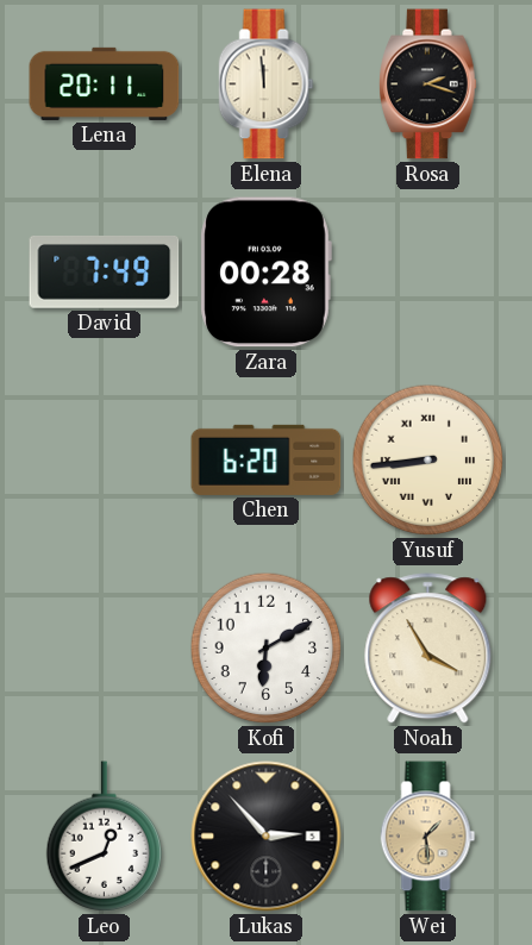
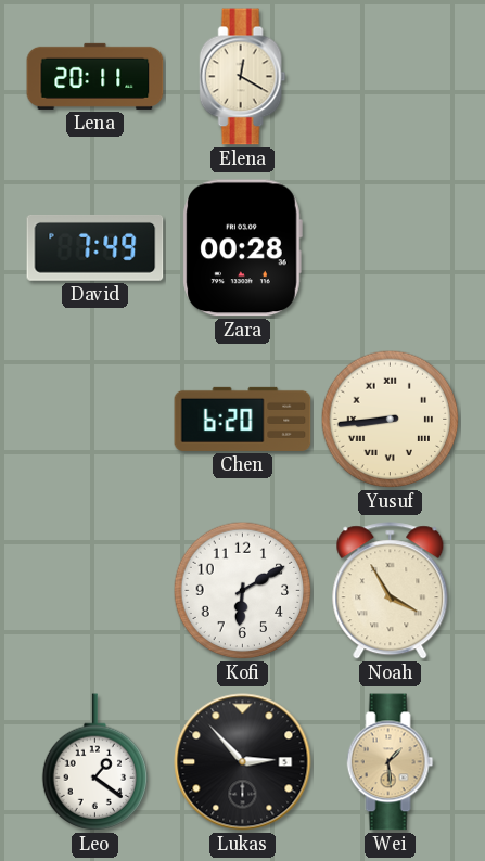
Elena: 11:59 -> 12:20 (243, 77)
Rosa: 2:18 -> none (428, 85)
Leo: 12:41 -> 1:21 (95, 762)
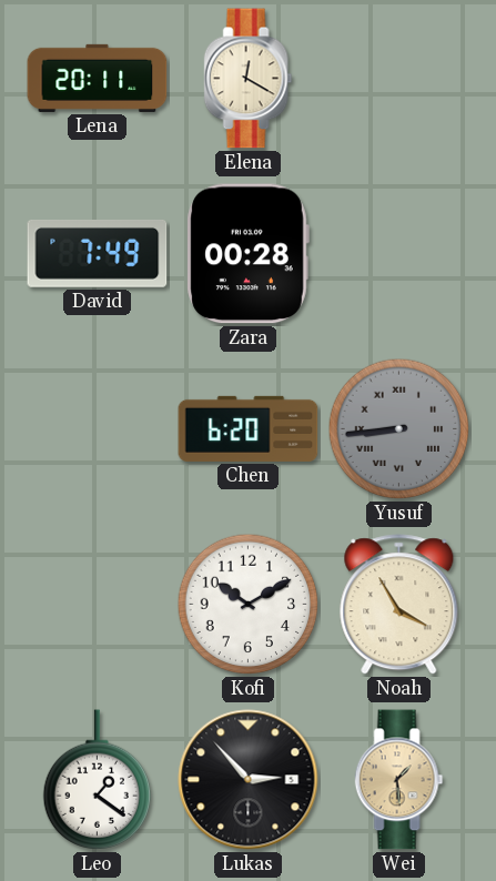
Yusuf dial: cream -> grey (399, 429)
Kofi: 6:10 -> 10:10 (249, 605)
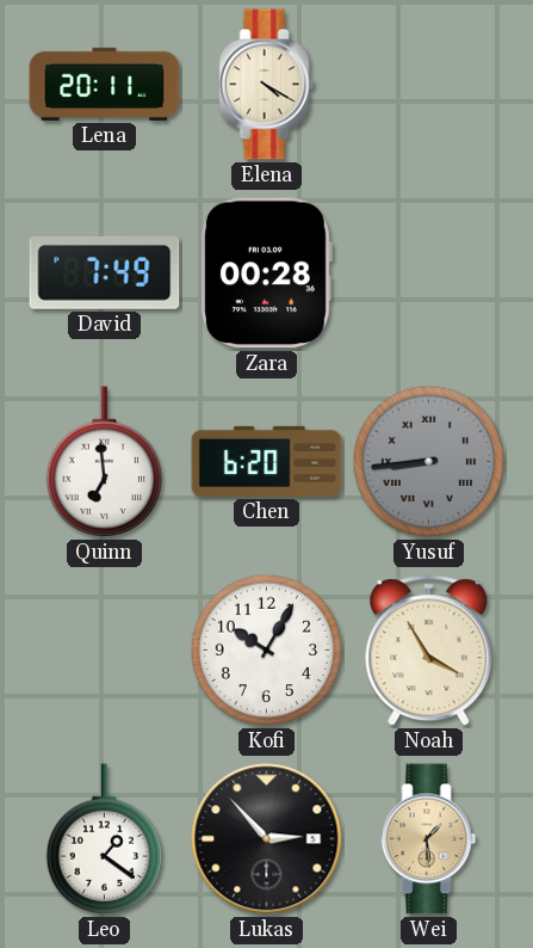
Elena: 12:20 -> 4:20 (267, 85)
Quinn: none -> 6:59 (105, 462)
Kofi: 10:10 -> 10:05 (267, 651)
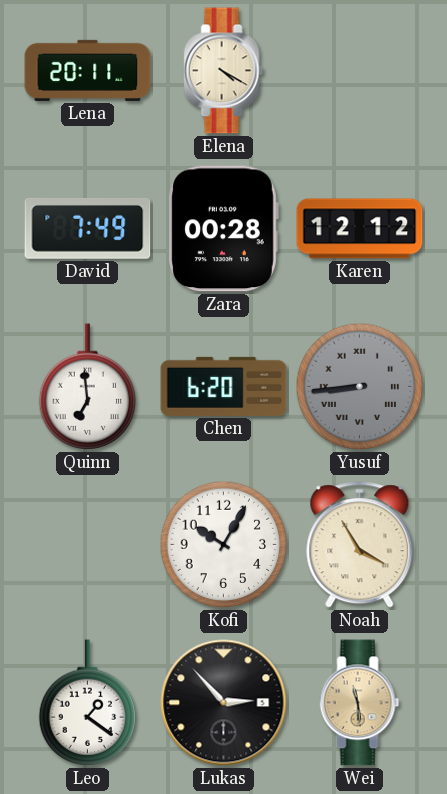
Karen: none -> 12:12 (360, 229)
Wei: 1:29 -> 11:29 (360, 703)
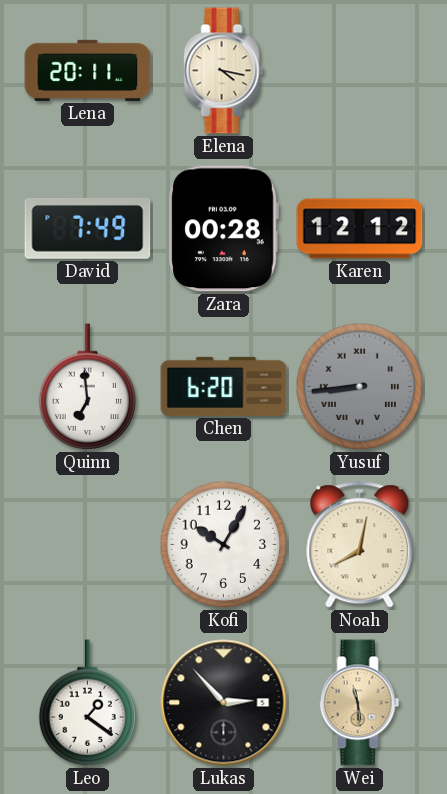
Elena: 4:20 -> 4:17 (224, 71)
Noah: 3:55 -> 8:02 (360, 545)
